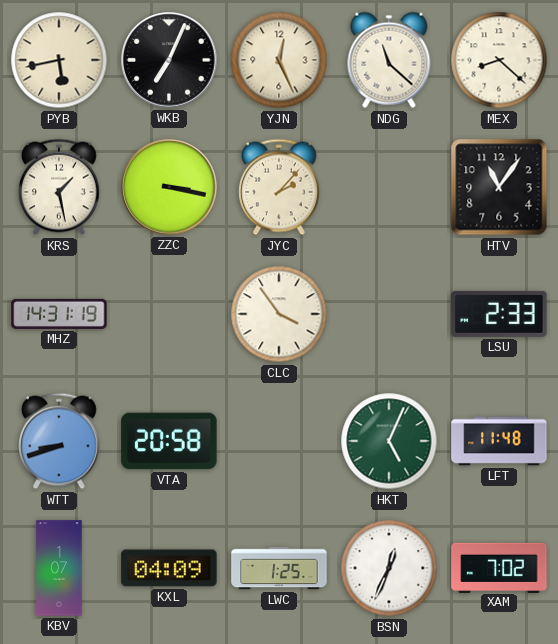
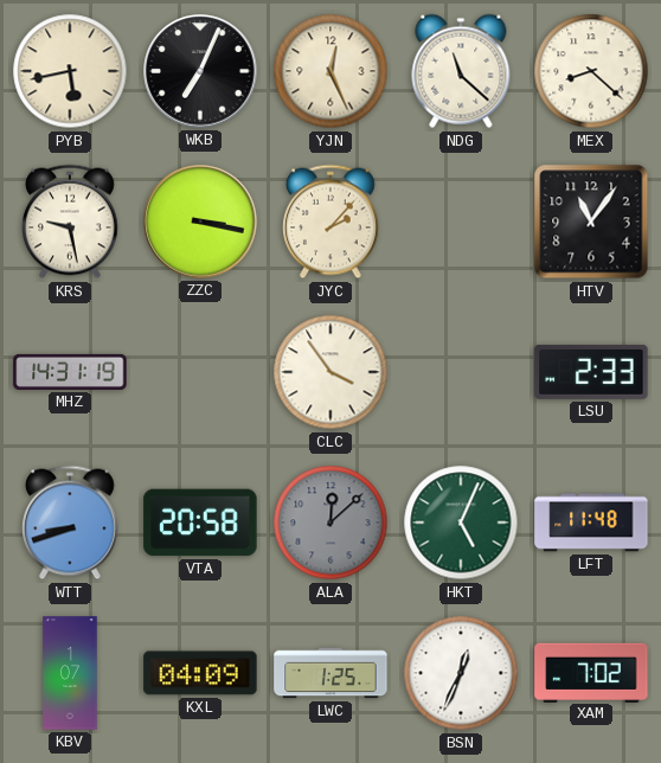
KRS: 1:28 -> 9:28 (71, 222)
ALA: none -> 12:08 (330, 522)
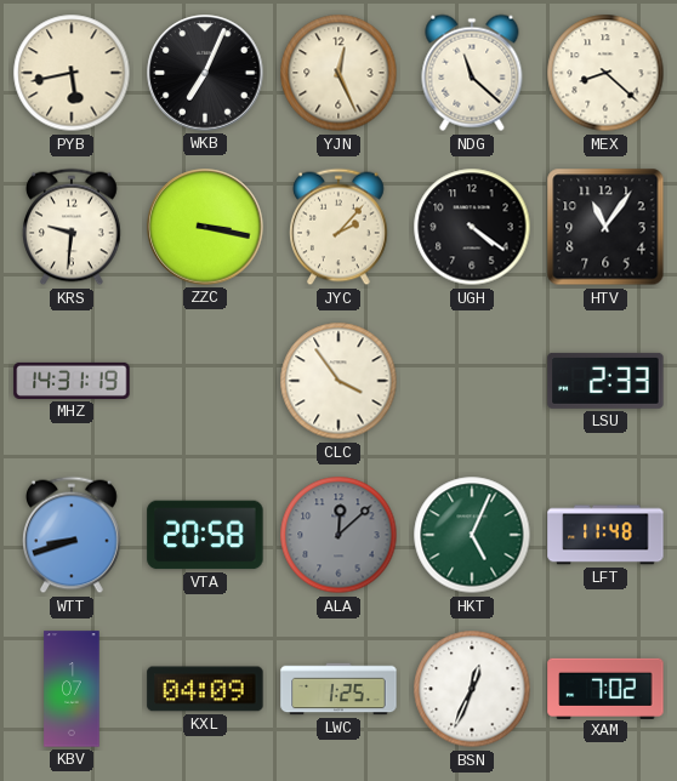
KRS: 9:28 -> 9:31 (73, 227)
UGH: none -> 4:21 (472, 227)
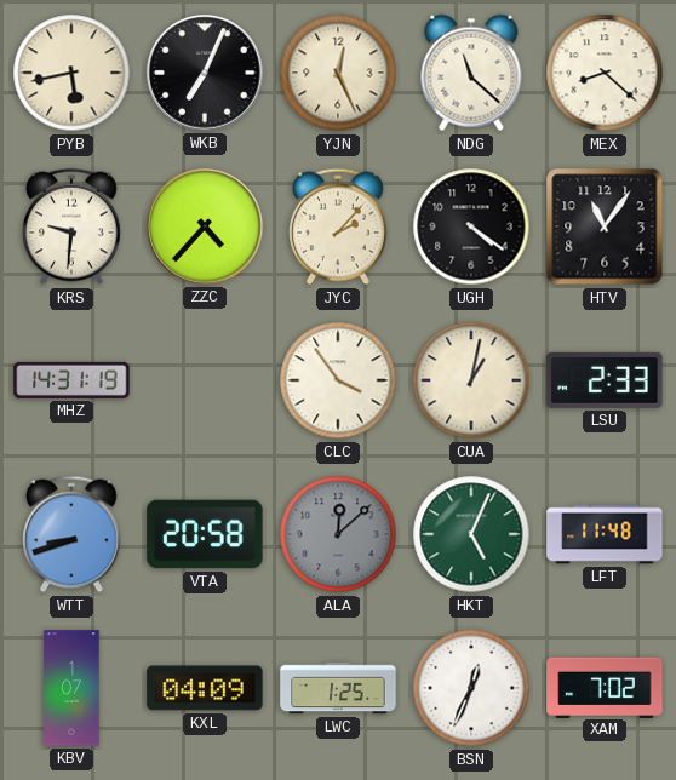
ZZC: 3:17 -> 4:37 (205, 226)
CUA: none -> 1:02 (471, 380)
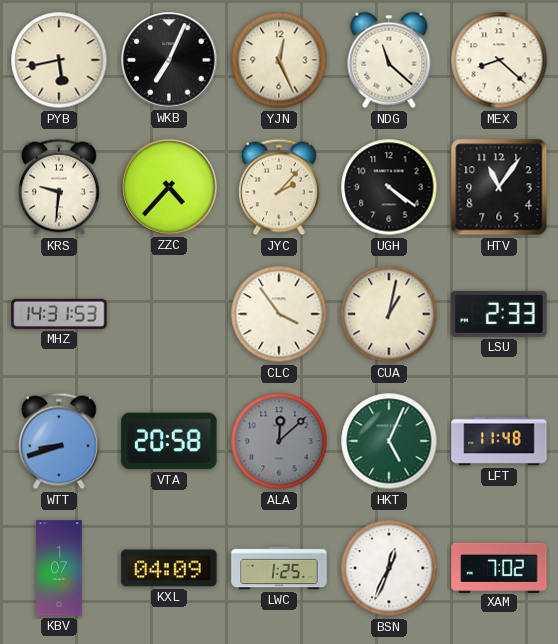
MHZ: 14:31:19 -> 14:31:53 (59, 314)
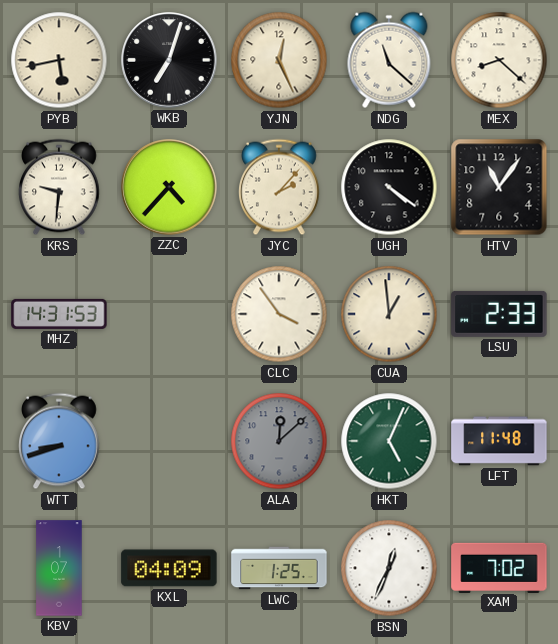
WKB: 7:04 -> 7:03 (169, 60)
CUA: 1:02 -> 12:59 (389, 314)
VTA: 20:58 -> none (169, 441)
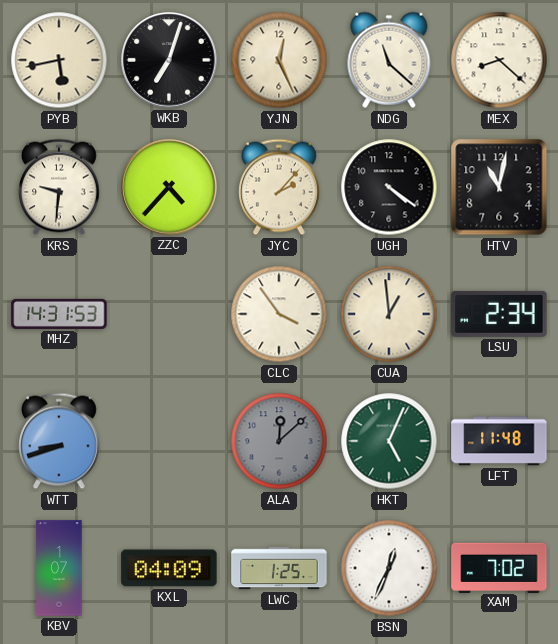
HTV: 11:06 -> 11:02 (499, 187)
LSU: 2:33 -> 2:34 (499, 314)
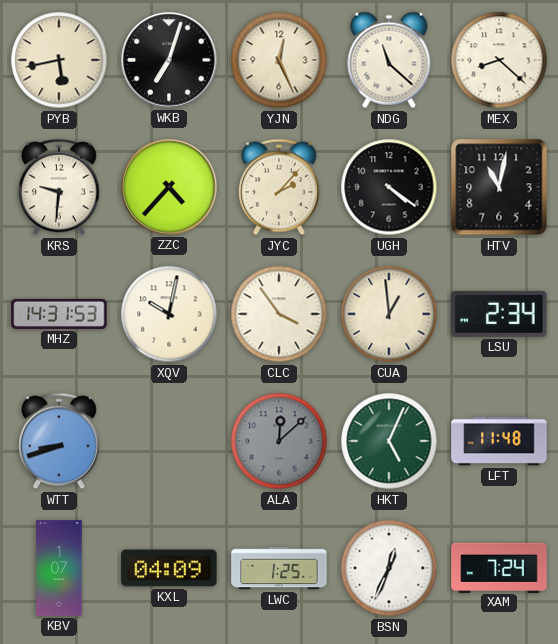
XQV: none -> 10:02 (169, 314)
XAM: 7:02 -> 7:24 (499, 567)
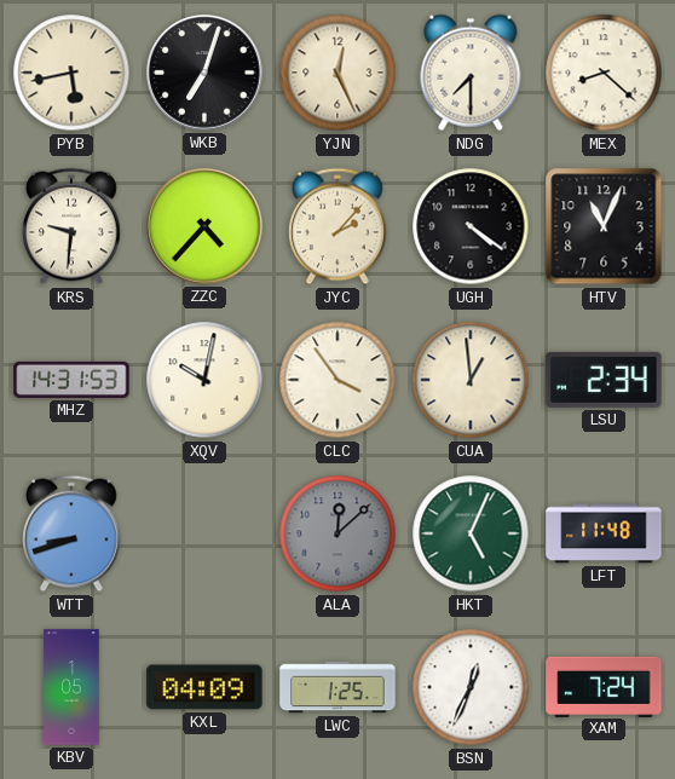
NDG: 11:22 -> 7:30 (471, 73)
HTV: 11:02 -> 11:04 (604, 226)
KBV: 1:07 -> 1:05 (71, 687)
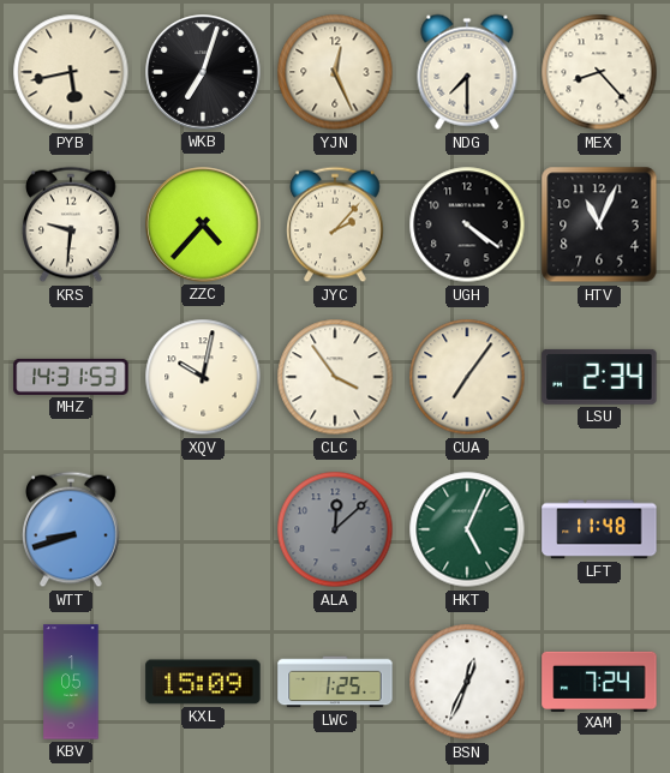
MEX: 8:22 -> 8:23 (599, 72)
CUA: 12:59 -> 7:06 (467, 377)
KXL: 04:09 -> 15:09 (203, 682)
